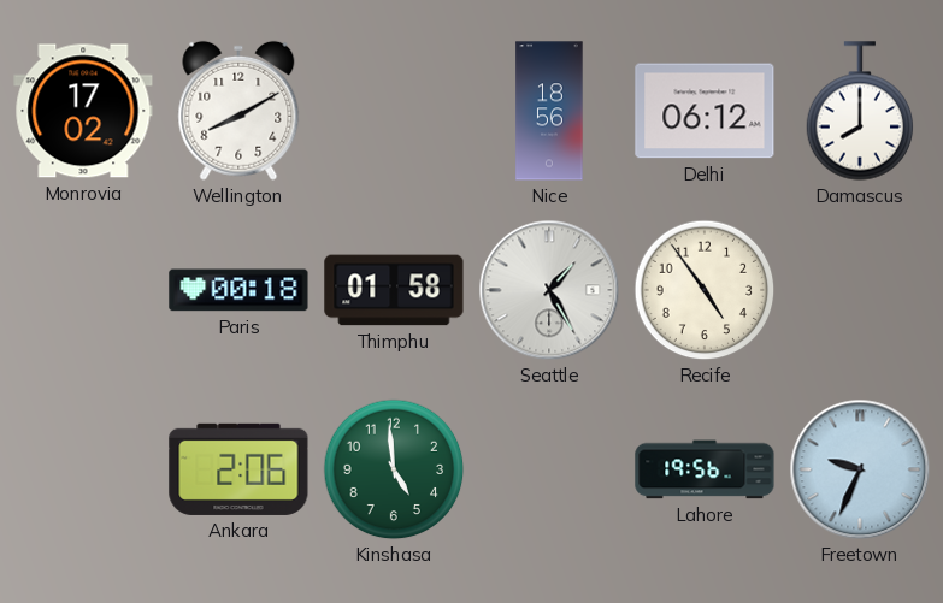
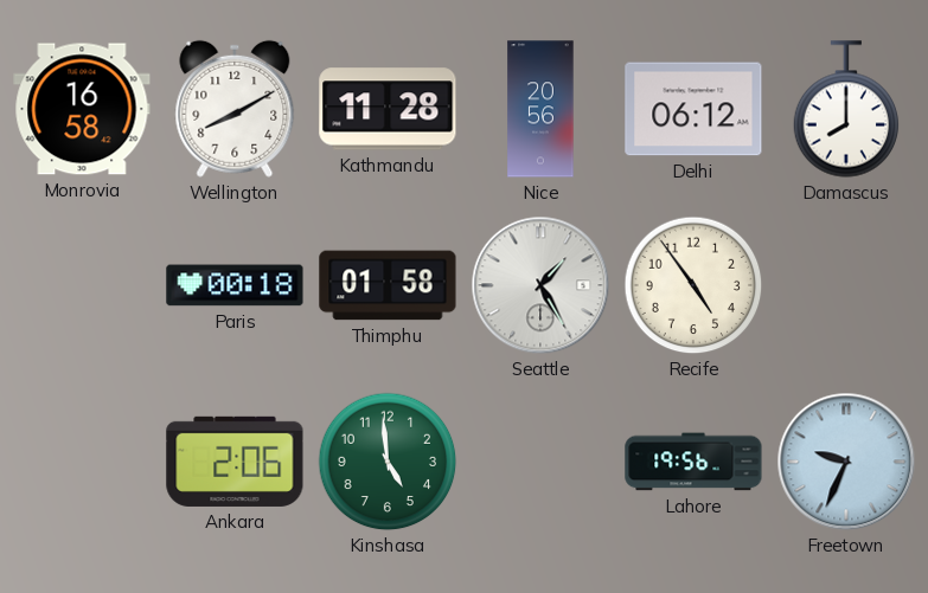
Monrovia: 17:02 -> 16:58 (82, 109)
Kathmandu: none -> 11:28 (388, 109)
Nice: 18:56 -> 20:56 (540, 109)
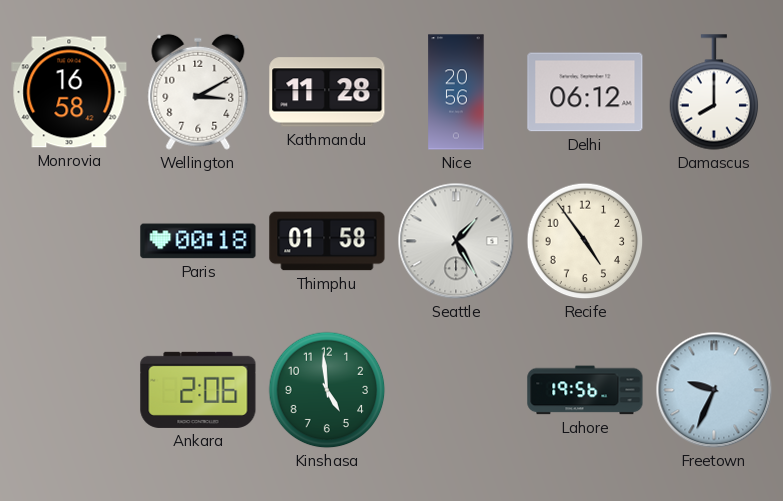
Wellington: 8:10 -> 3:10 (198, 92)
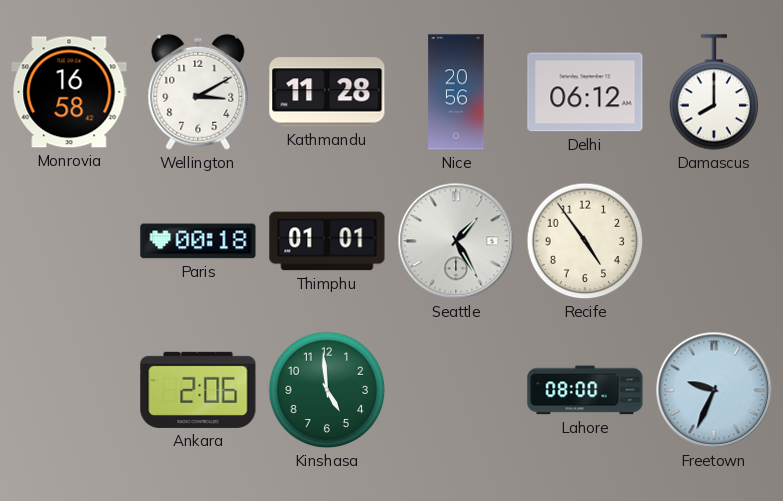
Thimphu: 01:58 -> 01:01 (327, 241)
Lahore: 19:56 -> 08:00 (585, 390)
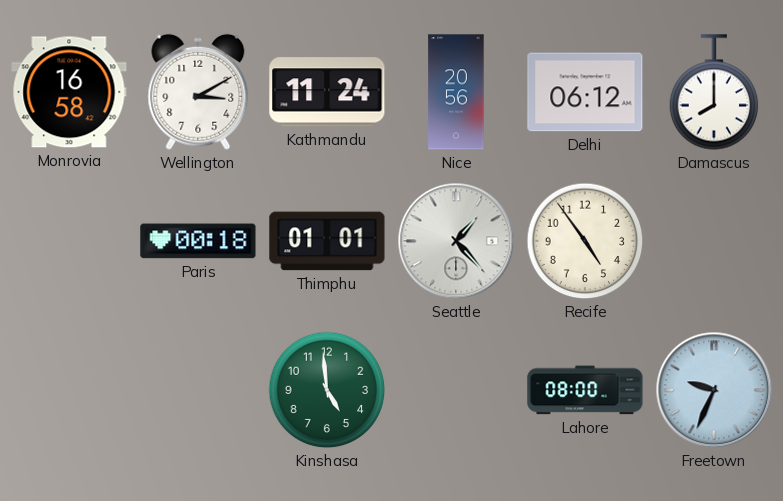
Kathmandu: 11:28 -> 11:24 (327, 92)
Seattle: 1:25 -> 1:23 (456, 241)
Ankara: 2:06 -> none (198, 390)
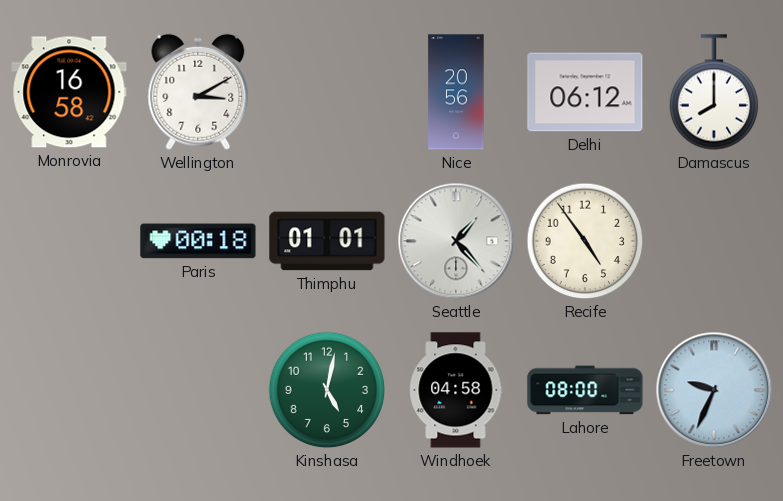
Kathmandu: 11:24 -> none (327, 92)
Kinshasa: 4:59 -> 5:02 (327, 390)
Windhoek: none -> 04:58 (456, 390)
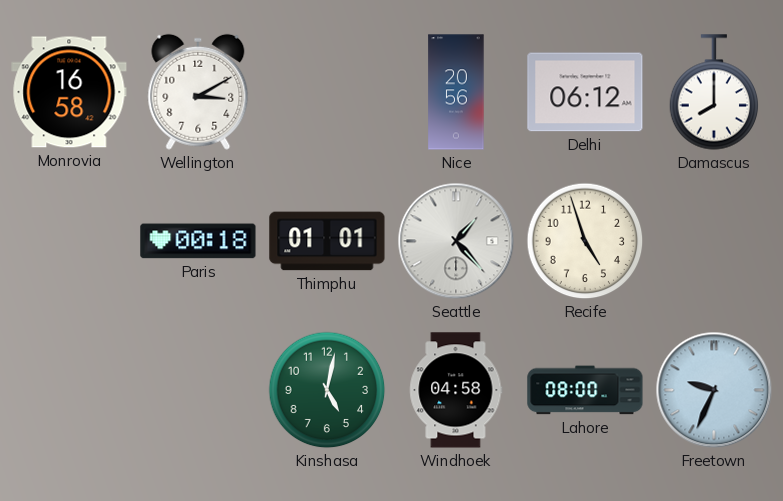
Recife: 4:54 -> 4:57 (585, 241)
